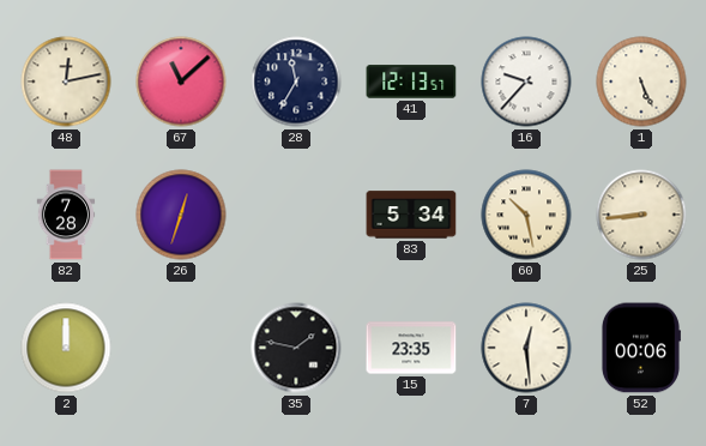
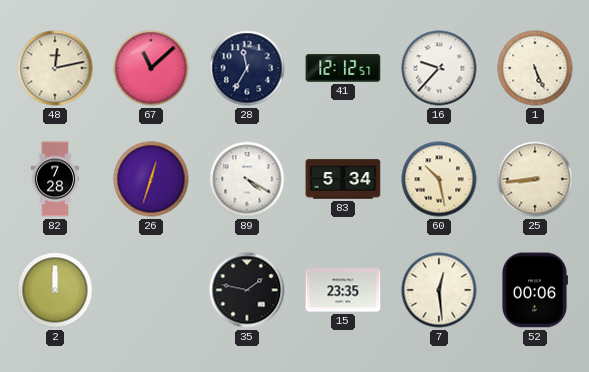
41: 12:13 -> 12:12 (343, 68)
89: none -> 4:20 (247, 179)
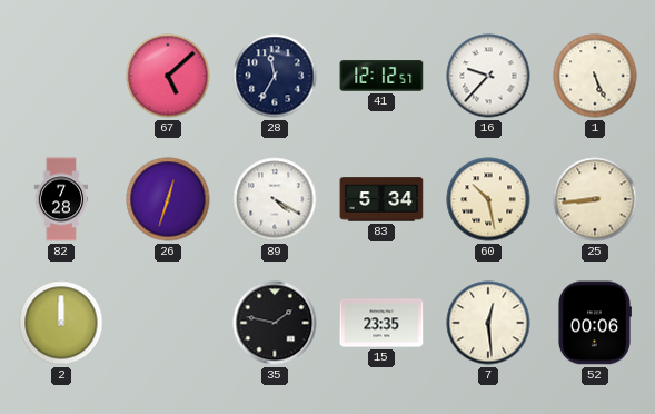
48: 12:13 -> none (55, 68)
67: 11:08 -> 5:08 (168, 76)
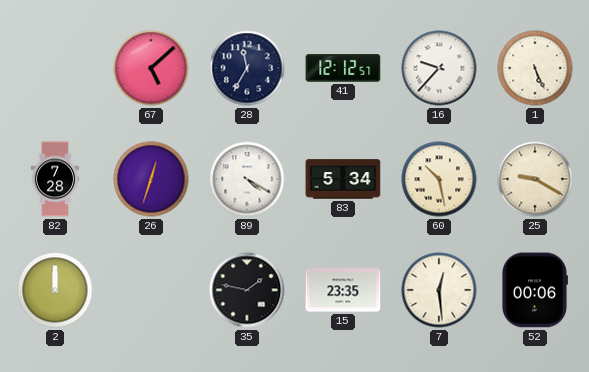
25: 8:44 -> 9:20 (535, 179)
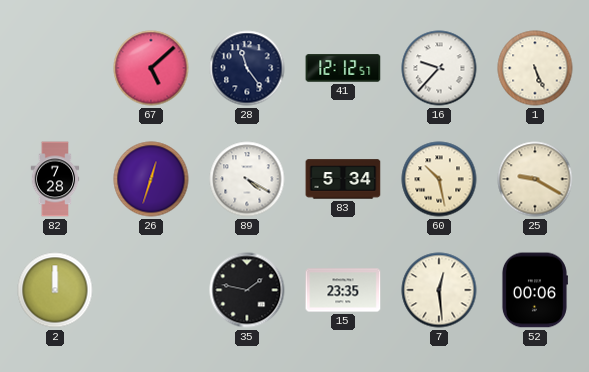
28: 11:35 -> 11:24 (247, 68)
